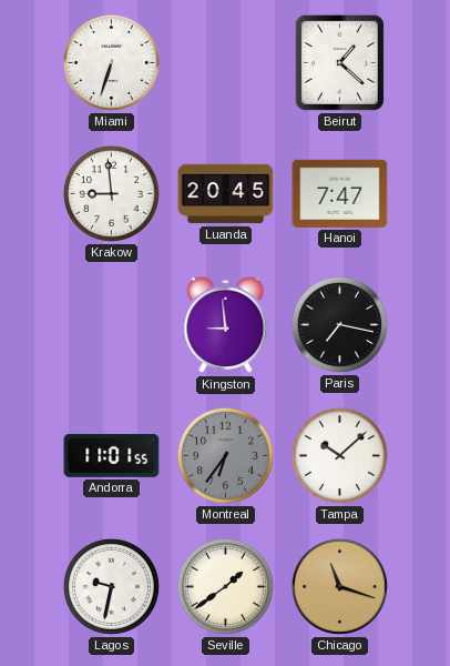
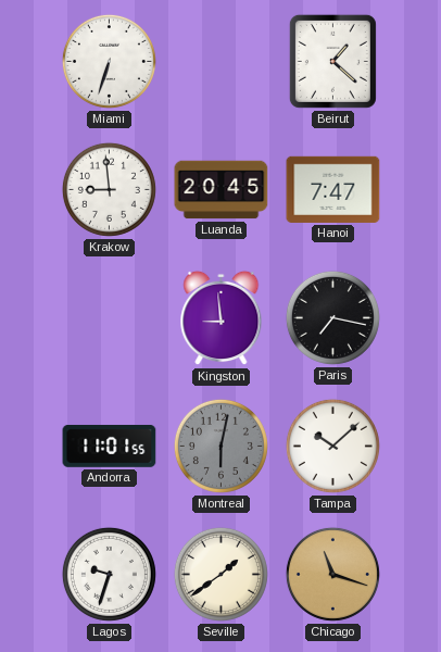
Montreal: 6:36 -> 6:02 (220, 446)
Lagos: 9:32 -> 9:33 (109, 574)
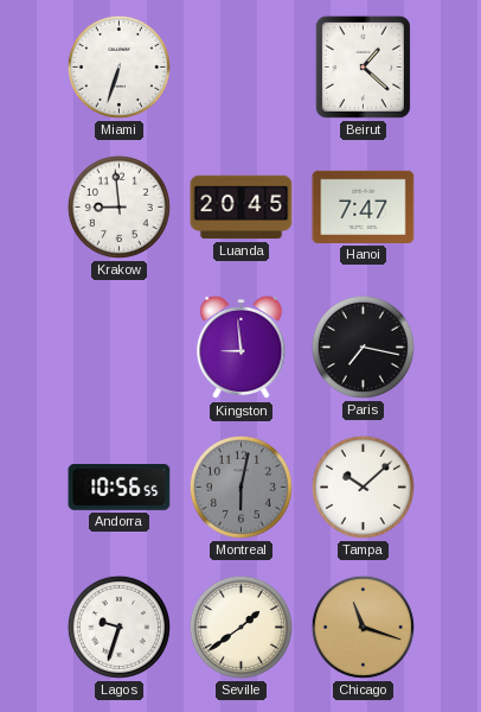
Andorra: 11:01 -> 10:56 (120, 488)
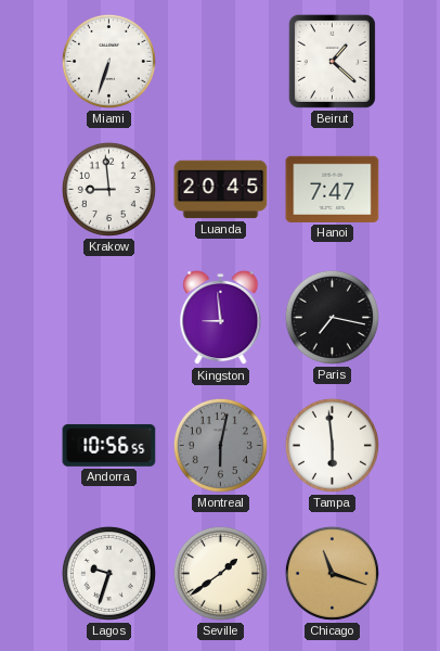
Tampa: 10:08 -> 5:59 (332, 445)
